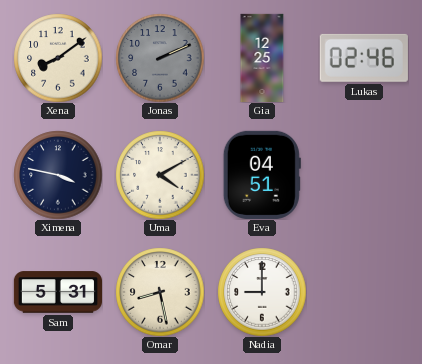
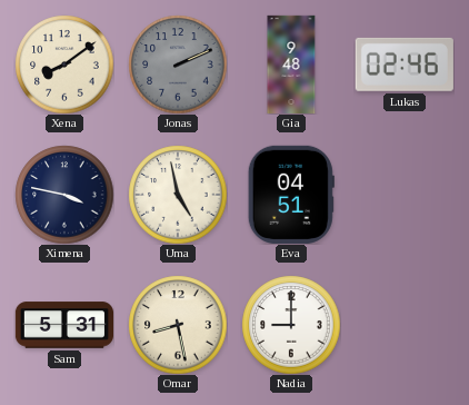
Gia: 12:25 -> 9:48 (291, 63)
Uma: 4:10 -> 4:58 (178, 195)
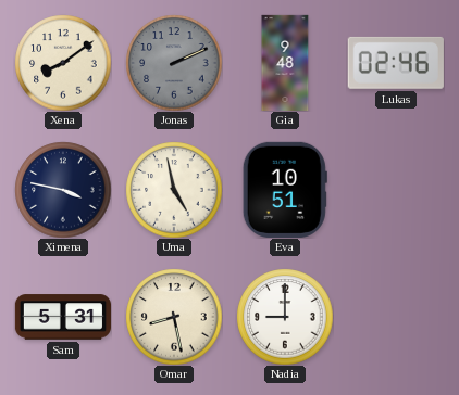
Eva: 04:51 -> 10:51 (285, 190)
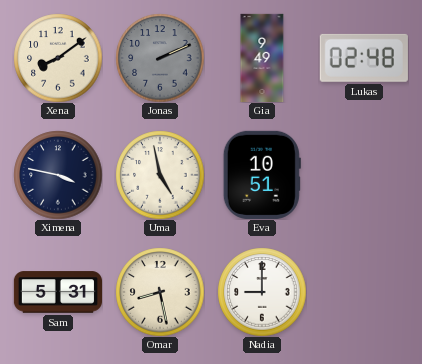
Gia: 9:48 -> 9:49 (262, 57)
Lukas: 02:46 -> 02:48 (364, 58)
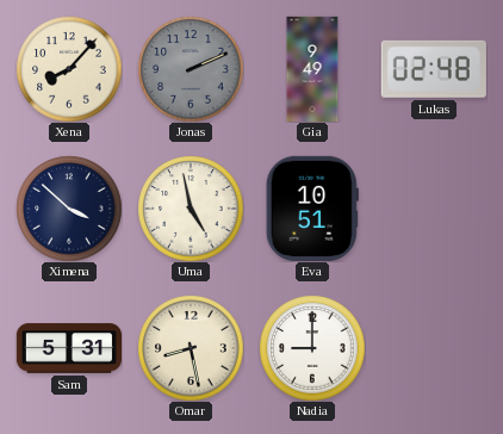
Xena: 8:09 -> 8:07 (69, 69)
Ximena: 3:47 -> 3:52 (69, 209)
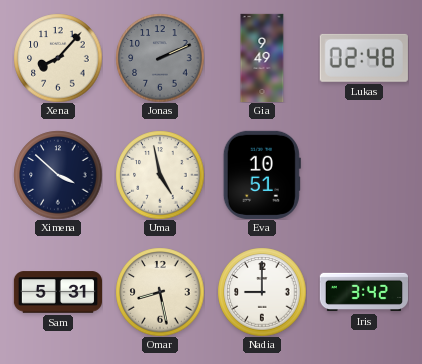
Iris: none -> 3:42 (363, 292)
